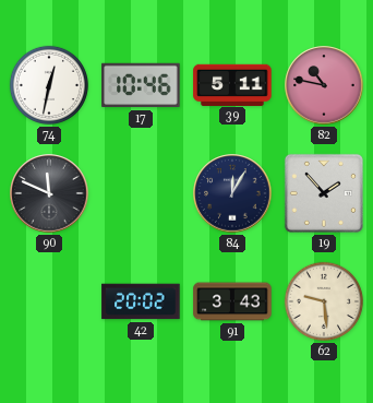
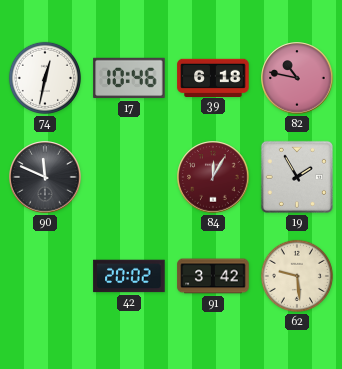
39: 5:11 -> 6:18 (213, 77)
84 dial: navy -> burgundy (213, 177)
19: 1:53 -> 1:55 (297, 177)
91: 3:43 -> 3:42 (213, 276)
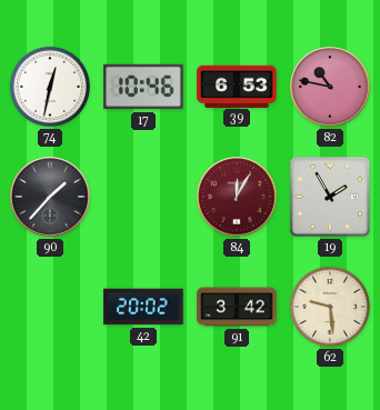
39: 6:18 -> 6:53 (237, 86)
90: 11:49 -> 1:37 (50, 197)
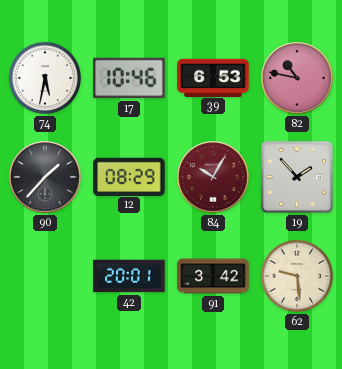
74: 12:32 -> 5:32 (45, 78)
12: none -> 08:29 (129, 176)
84: 12:05 -> 10:05 (213, 177)
19: 1:55 -> 1:53 (297, 177)
42: 20:02 -> 20:01 (129, 276)
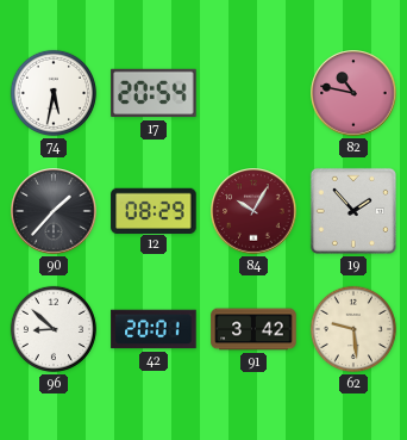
17: 10:46 -> 20:54 (154, 93)
39: 6:53 -> none (213, 77)
96: none -> 8:52 (54, 329)
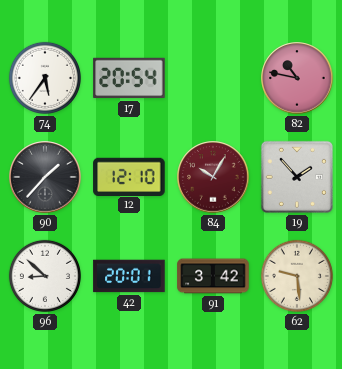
74: 5:32 -> 5:36 (45, 78)
12: 08:29 -> 12:10 (129, 176)
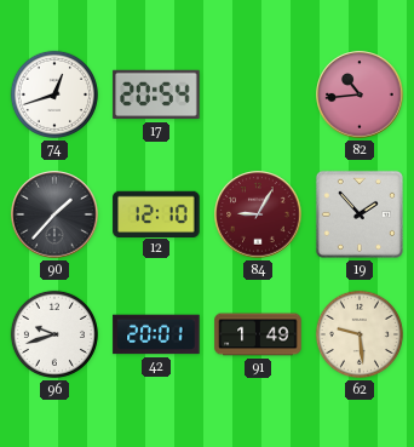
74: 5:36 -> 12:42 (54, 94)
82: 10:47 -> 10:44 (360, 94)
84: 10:05 -> 9:05 (258, 214)
96: 8:52 -> 9:42 (54, 334)
91: 3:42 -> 1:49 (258, 334)
